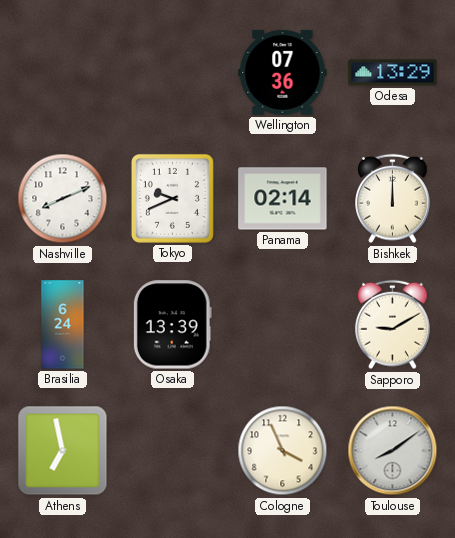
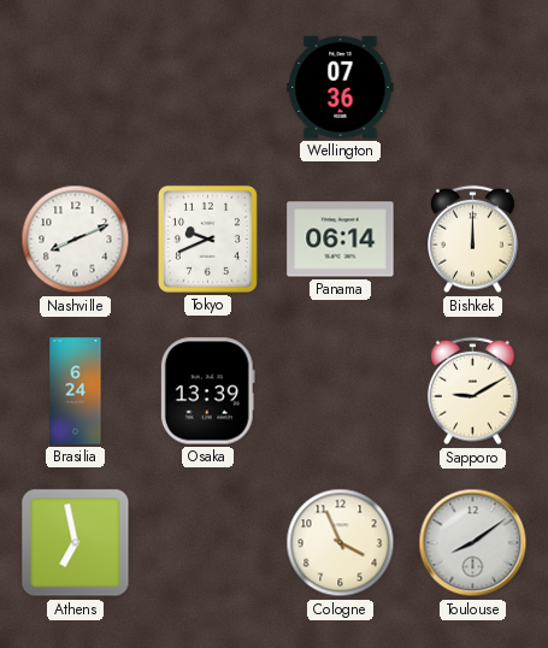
Odesa: 13:29 -> none (393, 73)
Panama: 02:14 -> 06:14 (341, 240)
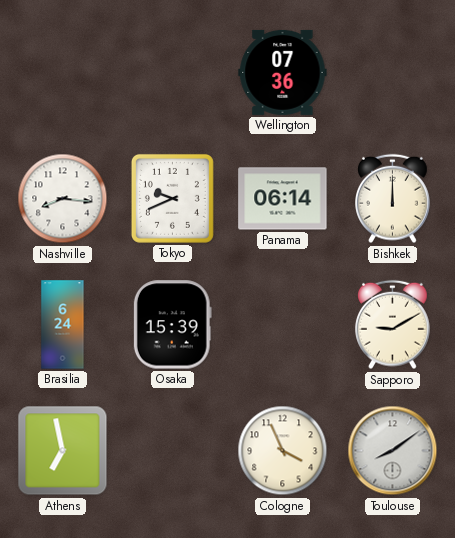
Nashville: 8:11 -> 8:16 (63, 199)
Osaka: 13:39 -> 15:39 (172, 325)
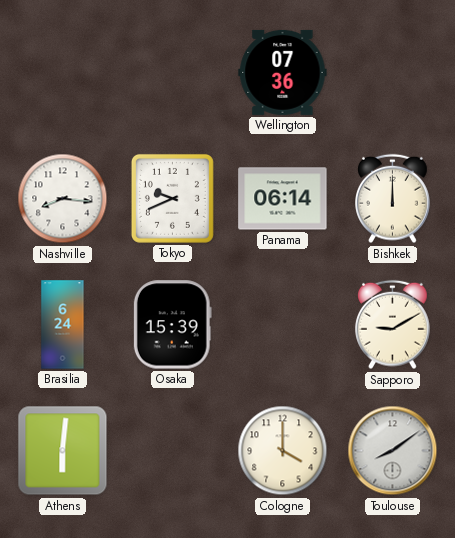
Athens: 6:58 -> 6:01 (63, 451)
Cologne: 3:56 -> 4:00 (283, 451)
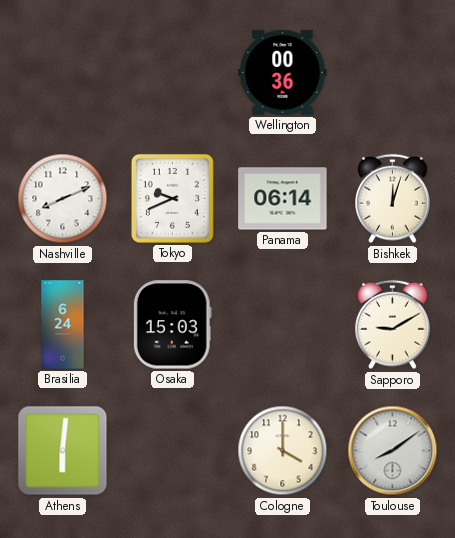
Wellington: 07:36 -> 00:36 (283, 72)
Nashville: 8:16 -> 8:11 (63, 199)
Bishkek: 12:00 -> 12:03 (393, 199)
Osaka: 15:39 -> 15:03 (172, 325)
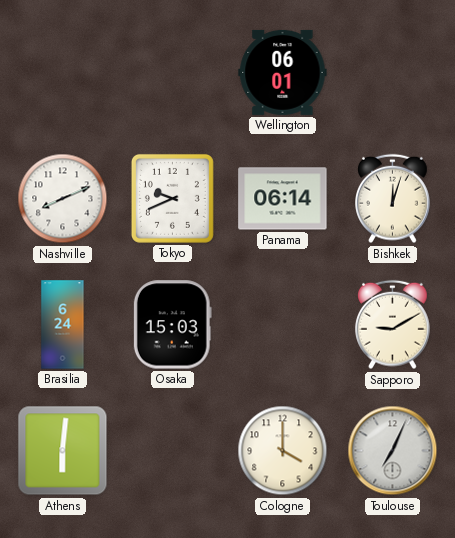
Wellington: 00:36 -> 06:01 (283, 72)
Toulouse: 8:09 -> 7:04 (393, 451)
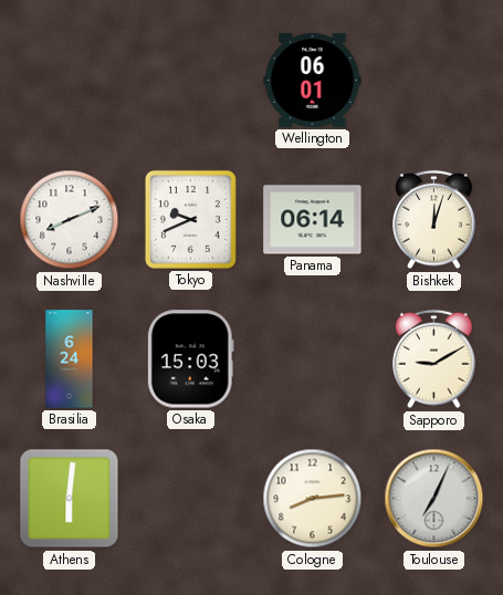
Cologne: 4:00 -> 8:14 (313, 499)
